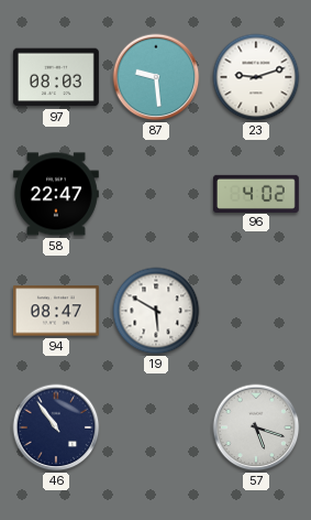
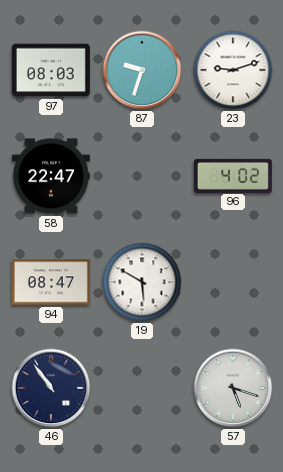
87: 9:29 -> 9:33 (142, 70)
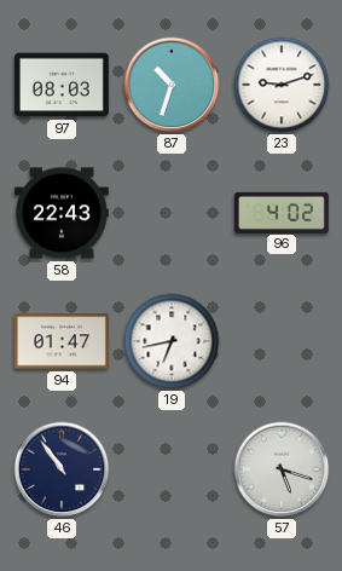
87: 9:33 -> 10:33 (172, 85)
58: 22:47 -> 22:43 (62, 213)
94: 08:47 -> 01:47 (62, 341)
19: 5:50 -> 6:43 (172, 341)
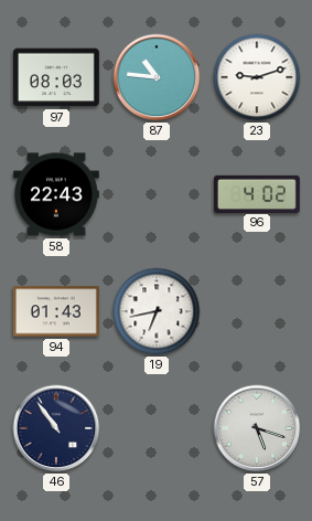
87: 10:33 -> 10:46 (157, 77)
94: 01:47 -> 01:43 (56, 311)
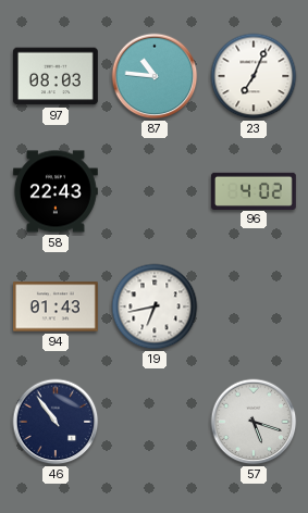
23: 9:12 -> 7:04 (254, 76)
